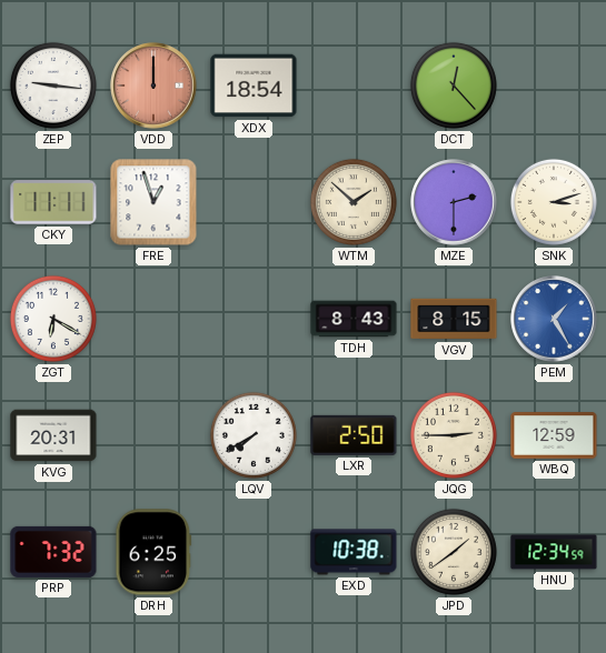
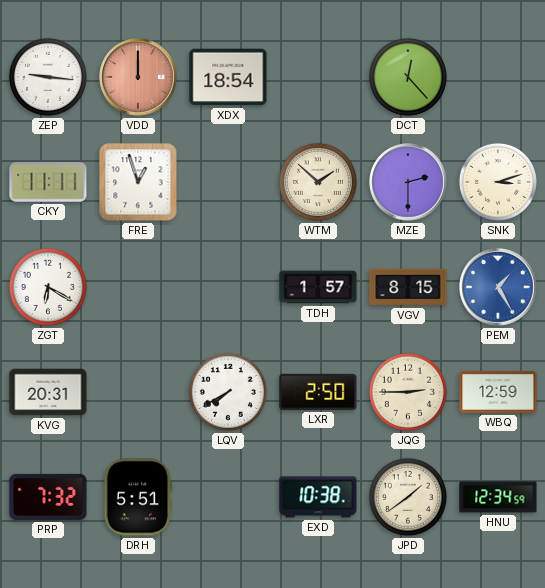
TDH: 8:43 -> 1:57 (318, 287)
DRH: 6:25 -> 5:51 (138, 497)
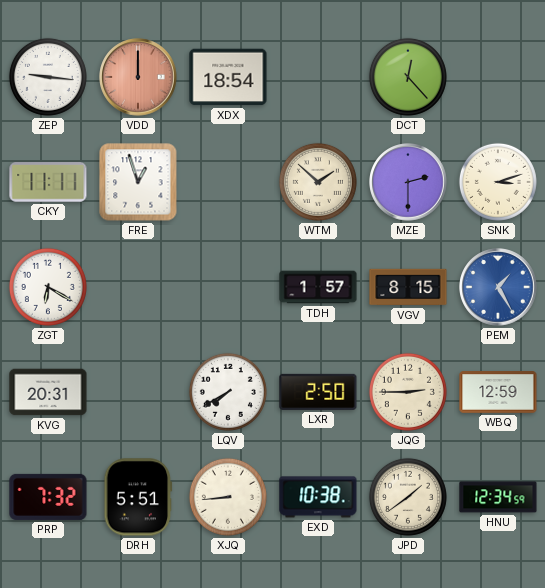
XJQ: none -> 8:44 (228, 497)
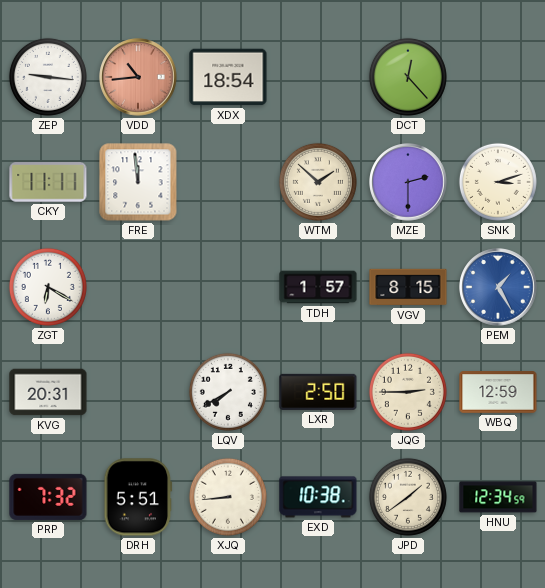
VDD: 12:00 -> 10:44 (138, 77)
FRE: 12:57 -> 11:59 (138, 182)
